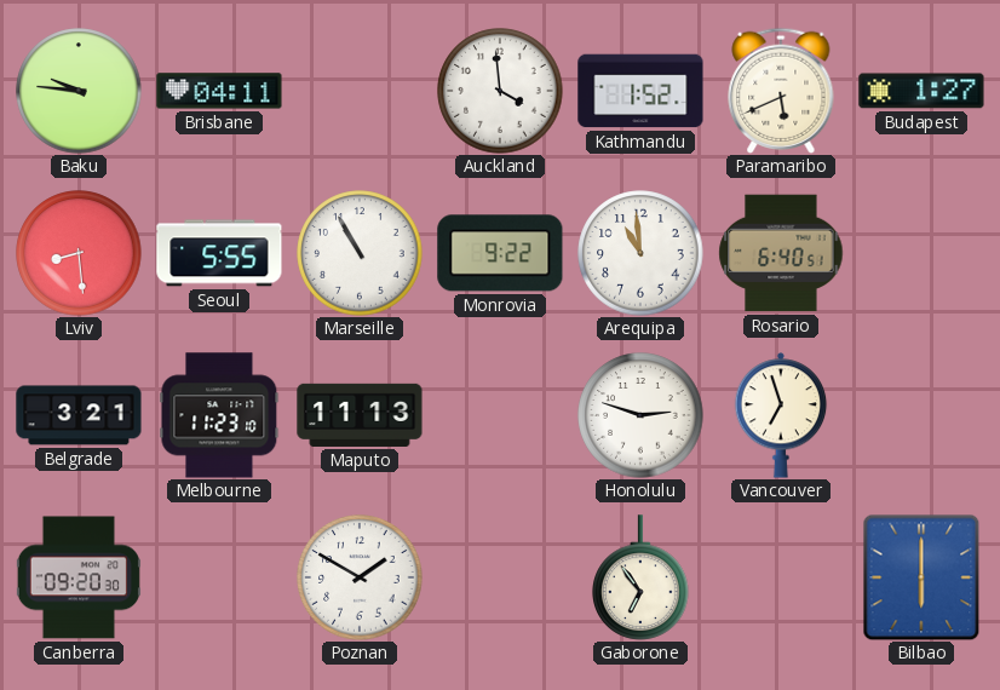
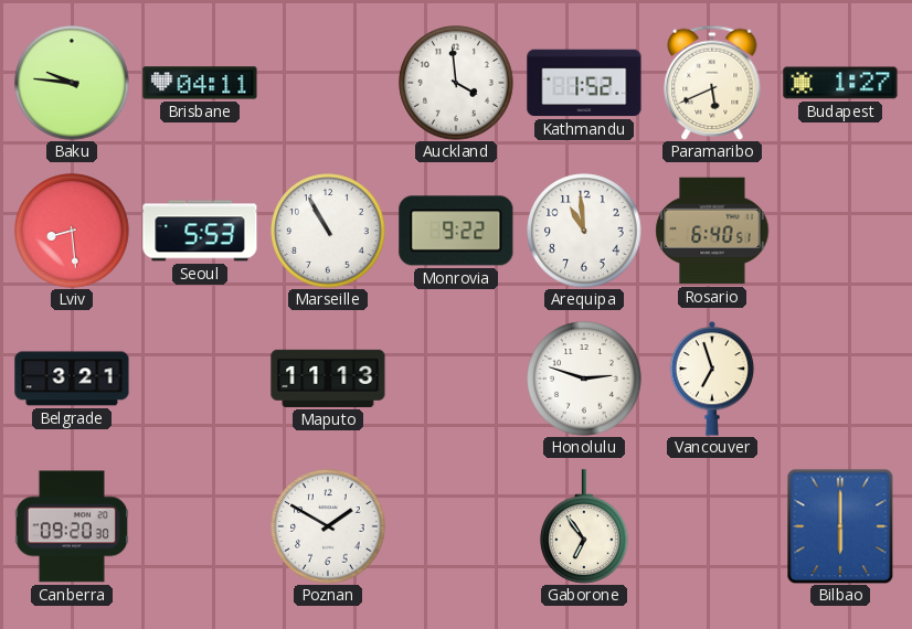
Seoul: 5:55 -> 5:53 (200, 231)
Melbourne: 11:23 -> none (219, 415)
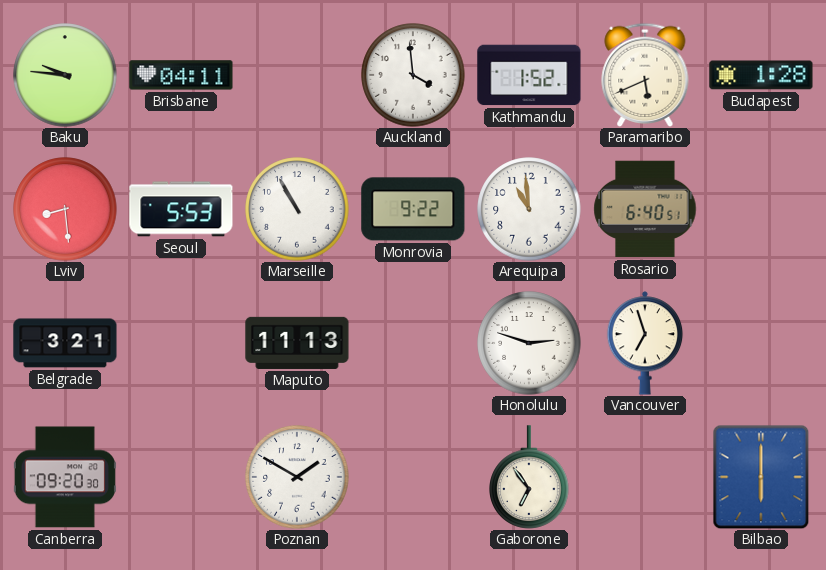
Budapest: 1:27 -> 1:28 (761, 75)
